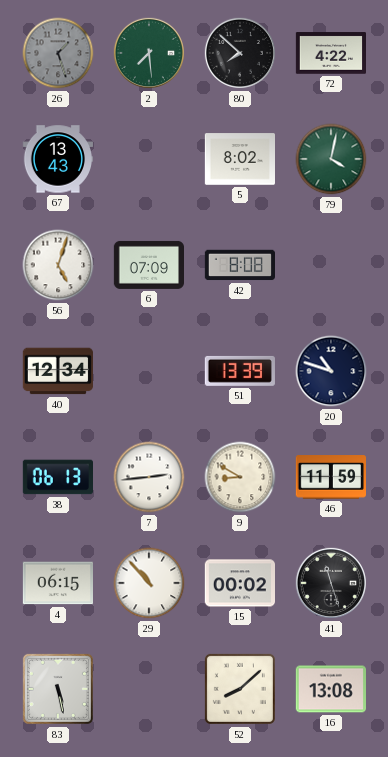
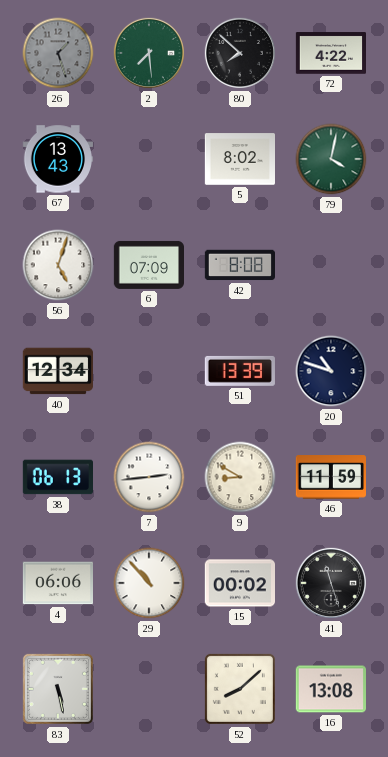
4: 06:15 -> 06:06 (57, 583)
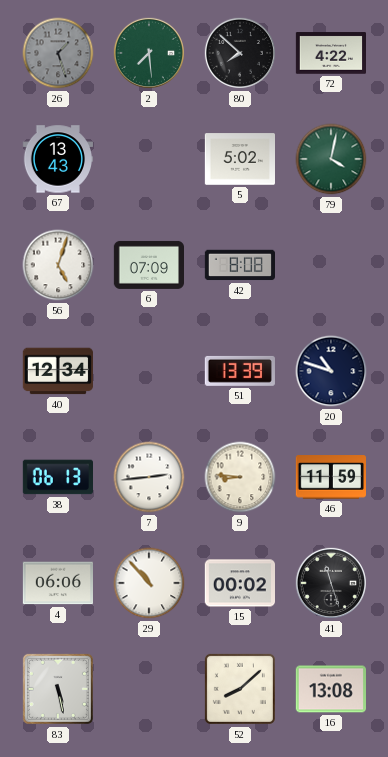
5: 8:02 -> 5:02 (239, 159)
9: 8:50 -> 8:46 (240, 477)
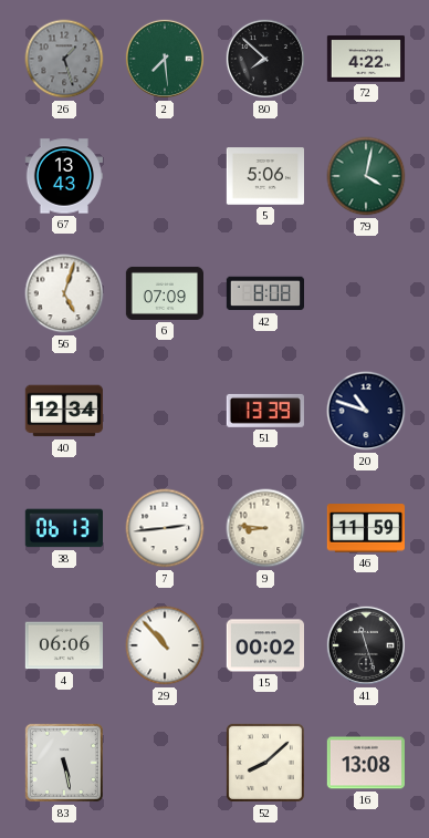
5: 5:02 -> 5:06 (264, 176)
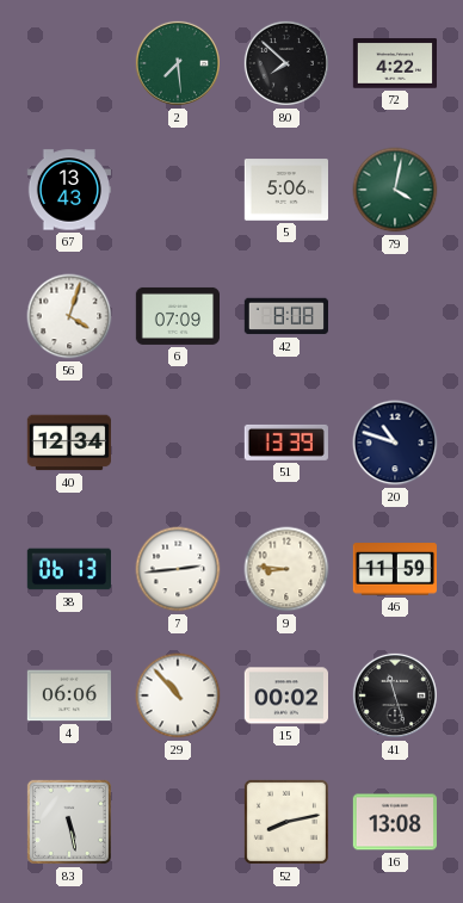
26: 1:27 -> none (64, 59)
56: 5:03 -> 4:03 (69, 316)
52: 8:08 -> 8:13 (286, 822)
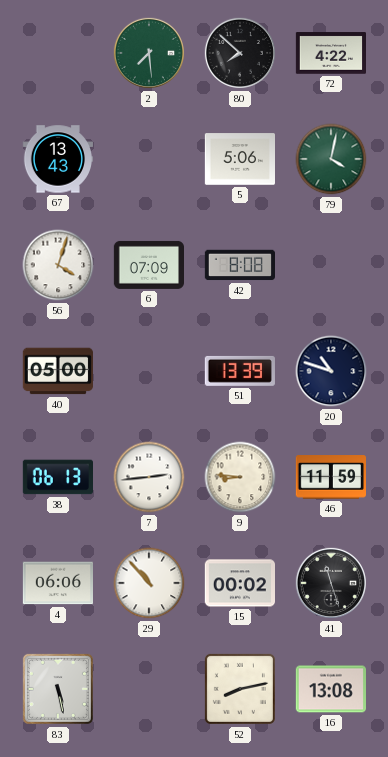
40: 12:34 -> 05:00 (57, 371)
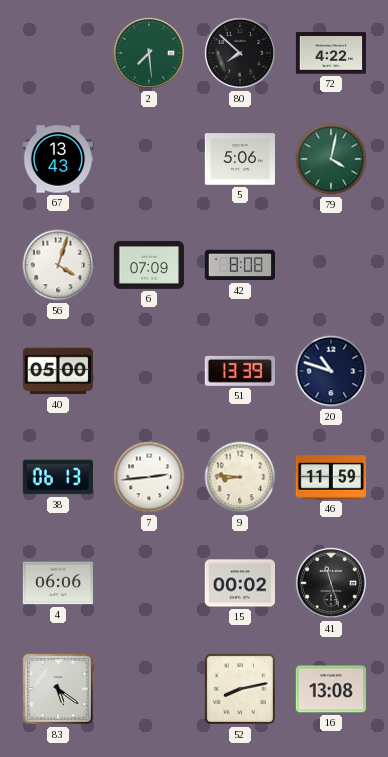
29: 10:53 -> none (149, 583)
83: 5:28 -> 5:21 (58, 689)
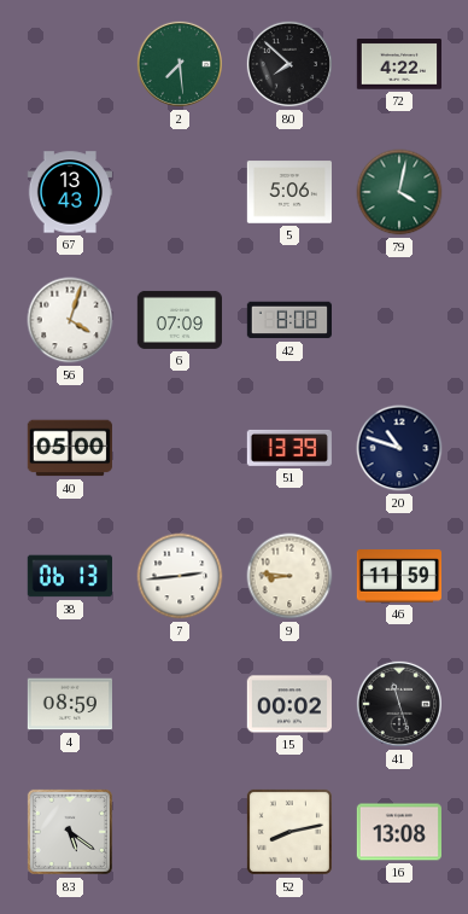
4: 06:06 -> 08:59 (69, 704)
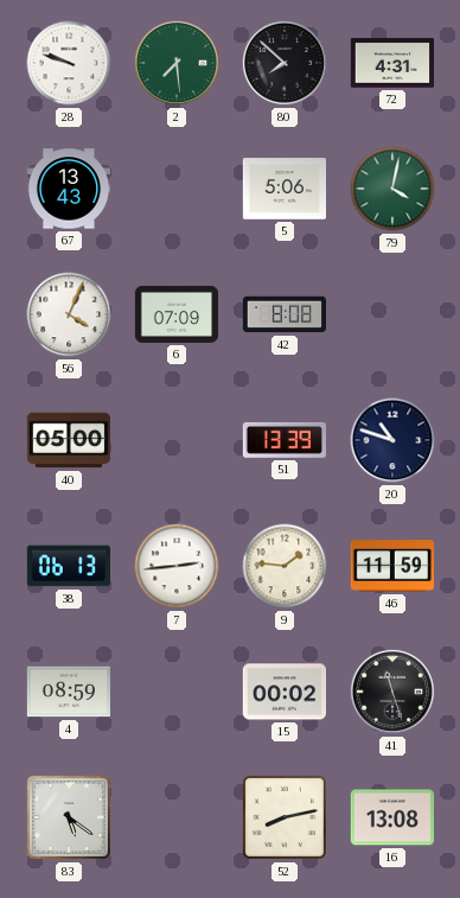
28: none -> 9:48 (69, 63)
72: 4:22 -> 4:31 (391, 63)
56: 4:03 -> 4:04 (69, 314)
9: 8:46 -> 1:46 (285, 566)
